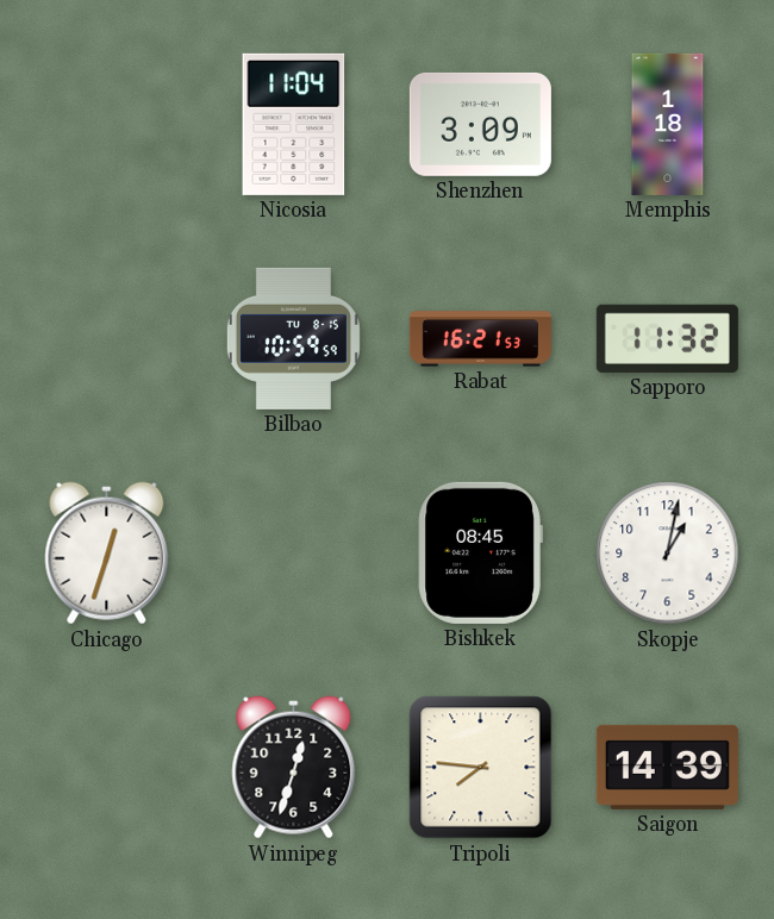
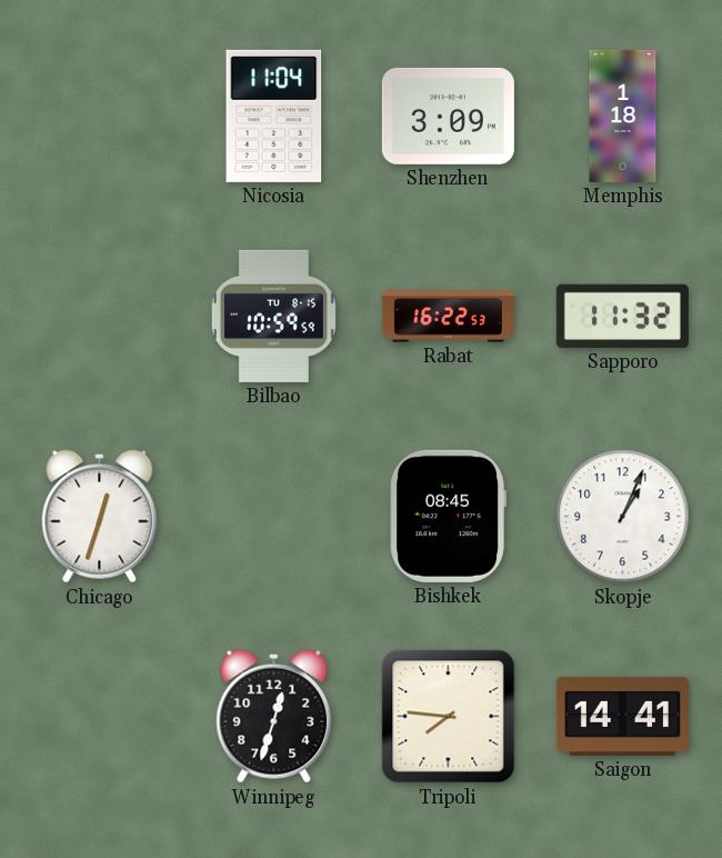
Rabat: 16:21 -> 16:22 (448, 317)
Skopje: 1:02 -> 1:04 (623, 517)
Saigon: 14:39 -> 14:41 (622, 716)
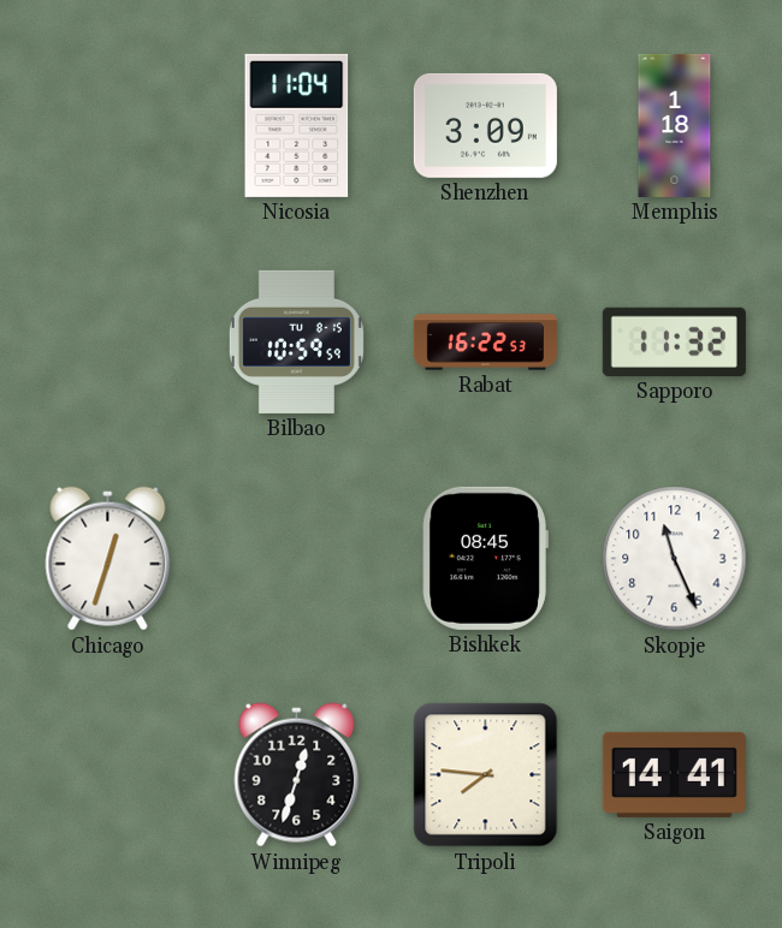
Skopje: 1:04 -> 11:26 (675, 559)
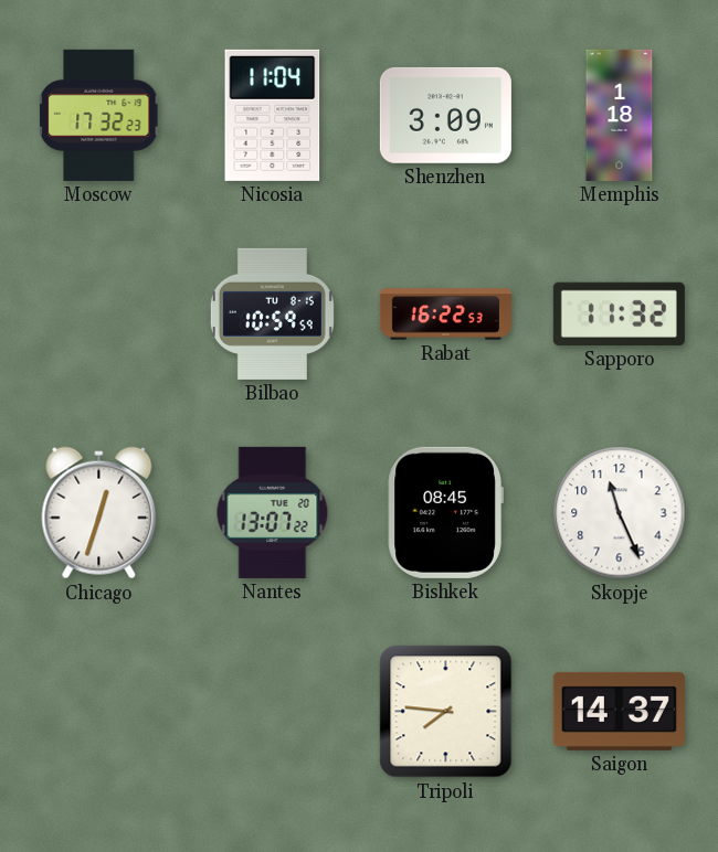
Moscow: none -> 17:32 (99, 115)
Nantes: none -> 13:07 (273, 512)
Winnipeg: 12:33 -> none (297, 775)
Saigon: 14:41 -> 14:37 (619, 711)
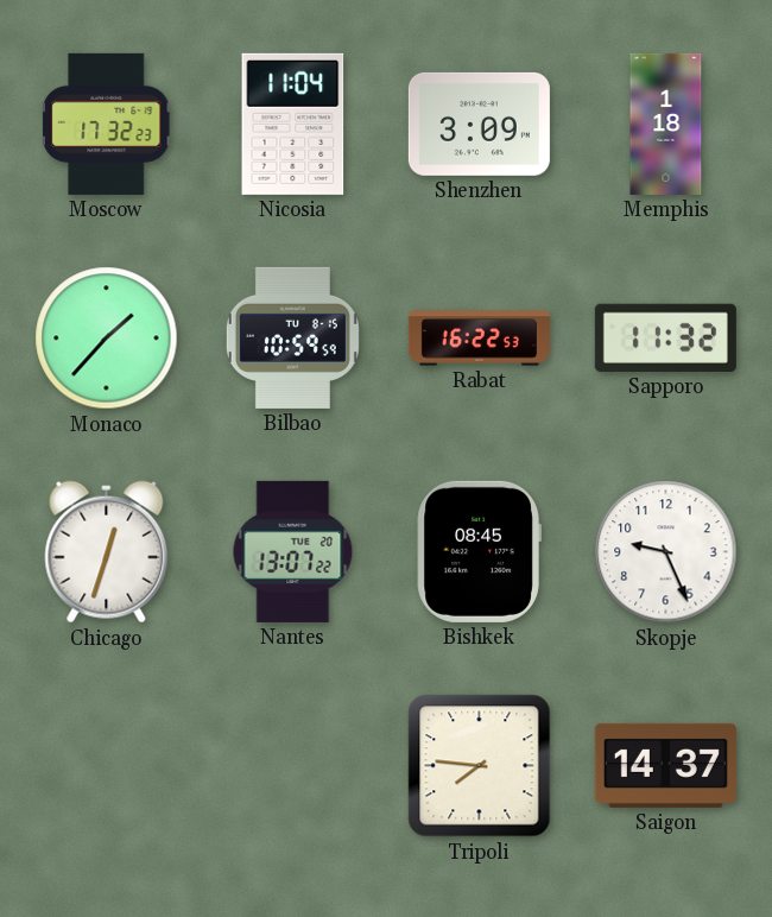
Monaco: none -> 1:37 (107, 339)
Skopje: 11:26 -> 9:26 (666, 552)
